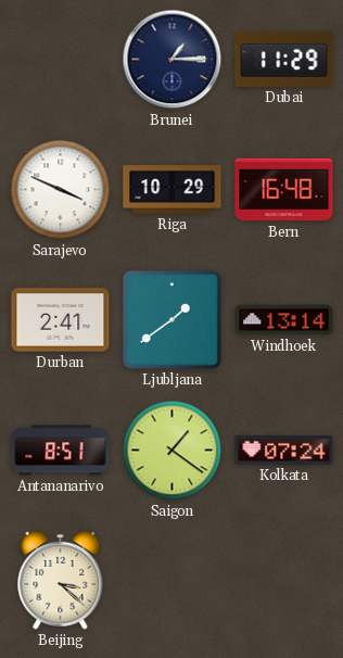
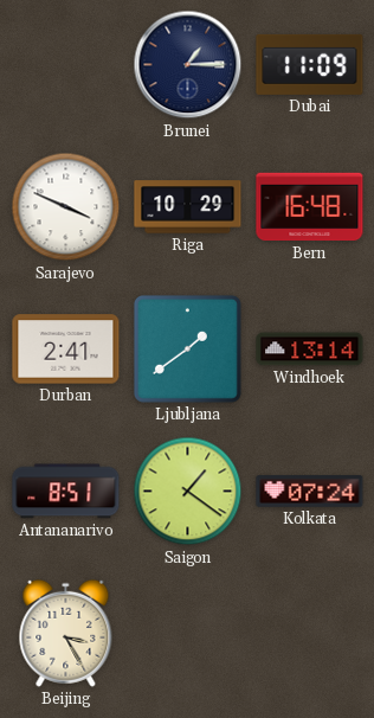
Dubai: 11:29 -> 11:09 (310, 64)
Beijing: 3:22 -> 3:25 (66, 633)
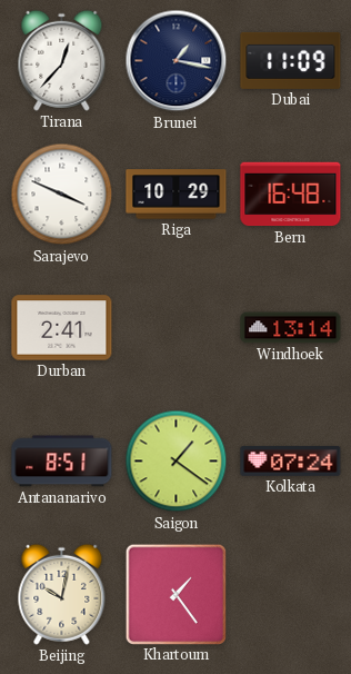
Tirana: none -> 12:37 (62, 60)
Brunei: 1:15 -> 1:17 (177, 61)
Ljubljana: 1:39 -> none (187, 348)
Beijing: 3:25 -> 10:02 (62, 594)
Khartoum: none -> 1:24 (175, 594)
